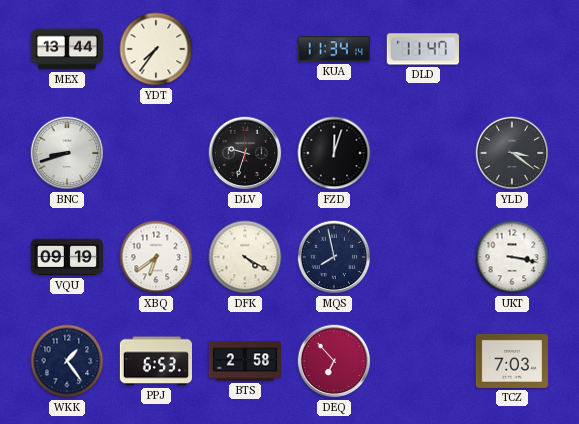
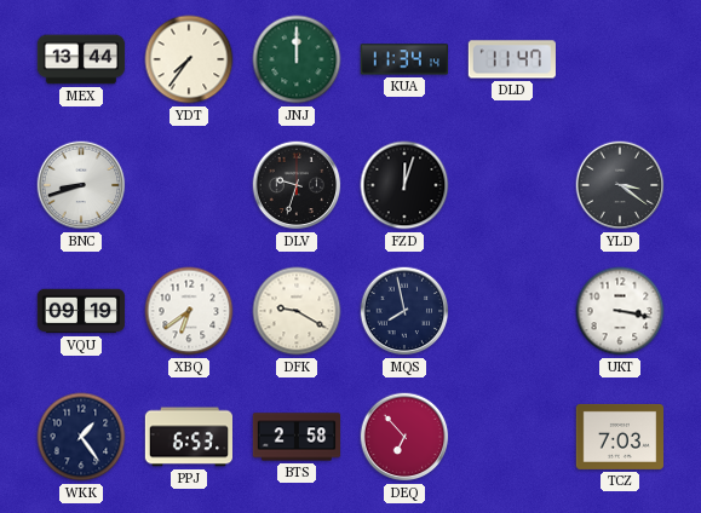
JNJ: none -> 12:00 (297, 59)
DFK: 4:20 -> 9:20 (297, 311)
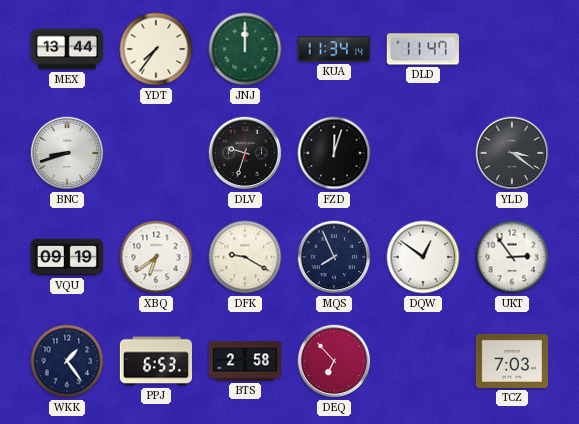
MQS: 7:58 -> 7:56 (334, 257)
DQW: none -> 12:51 (423, 257)
UKT: 3:17 -> 2:54 (512, 257)
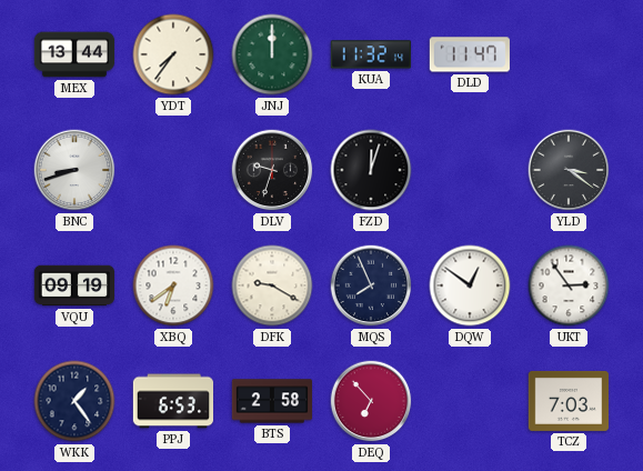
KUA: 11:34 -> 11:32 (371, 54)
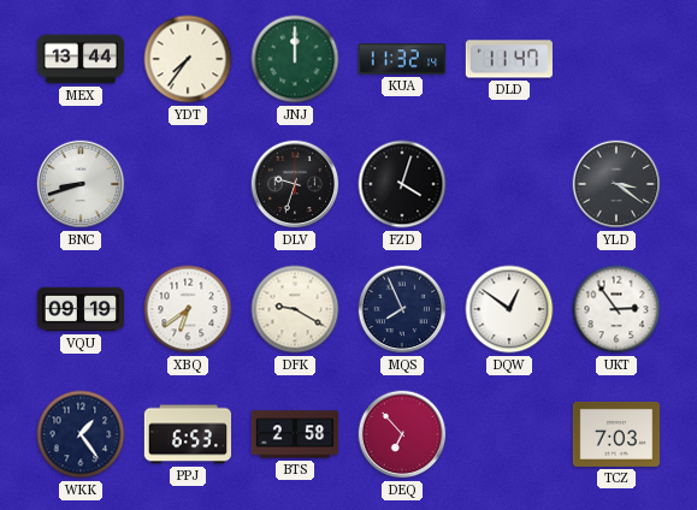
FZD: 12:03 -> 4:03 (402, 184)
